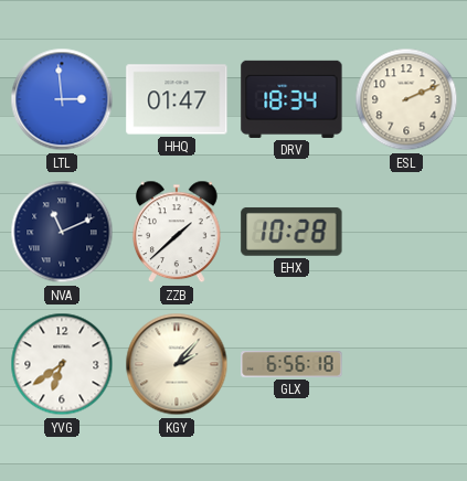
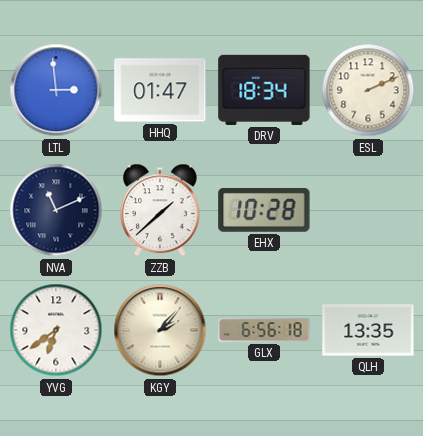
QLH: none -> 13:35 (368, 330)
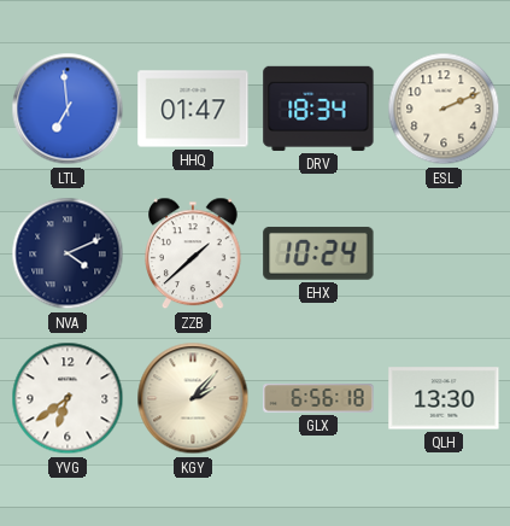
LTL: 2:59 -> 6:59 (68, 109)
NVA: 11:11 -> 4:11 (68, 253)
EHX: 10:28 -> 10:24 (318, 253)
QLH: 13:35 -> 13:30 (444, 398)
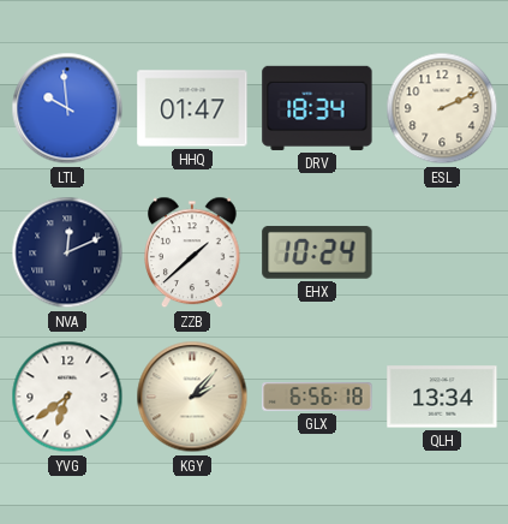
LTL: 6:59 -> 9:59 (67, 108)
NVA: 4:11 -> 12:11 (67, 252)
QLH: 13:30 -> 13:34 (442, 397)
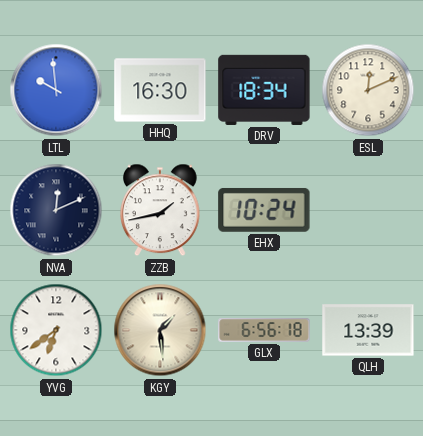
HHQ: 01:47 -> 16:30 (160, 90)
ESL: 2:11 -> 12:11 (368, 90)
ZZB: 1:38 -> 1:43 (161, 210)
KGY: 2:07 -> 1:29 (160, 330)
QLH: 13:34 -> 13:39 (368, 330)
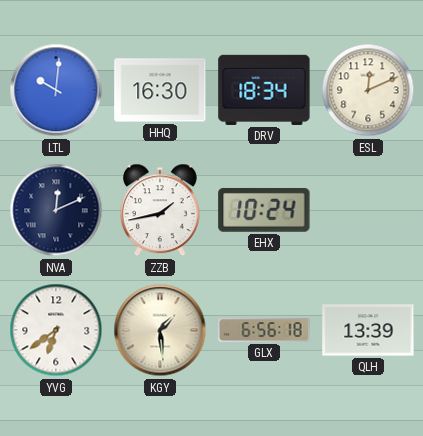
LTL: 9:59 -> 10:01 (56, 90)
